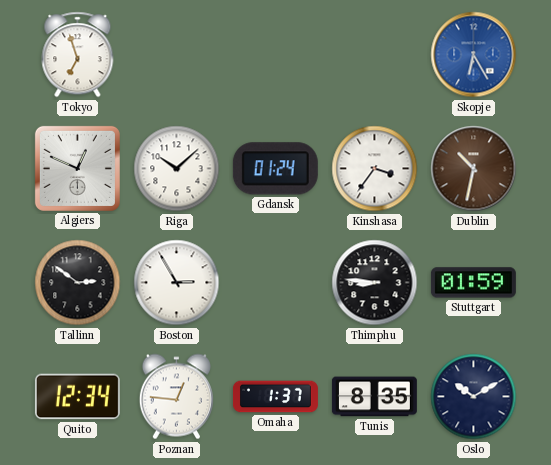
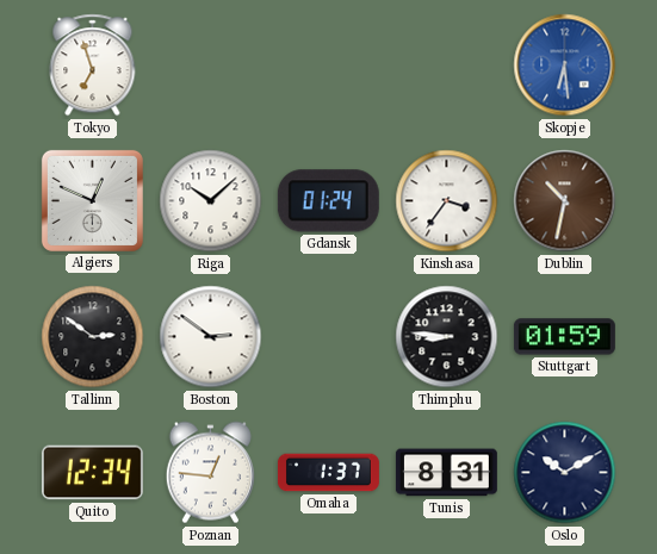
Skopje: 6:25 -> 6:29 (565, 66)
Boston: 2:55 -> 2:51 (211, 337)
Tunis: 8:35 -> 8:31 (446, 473)
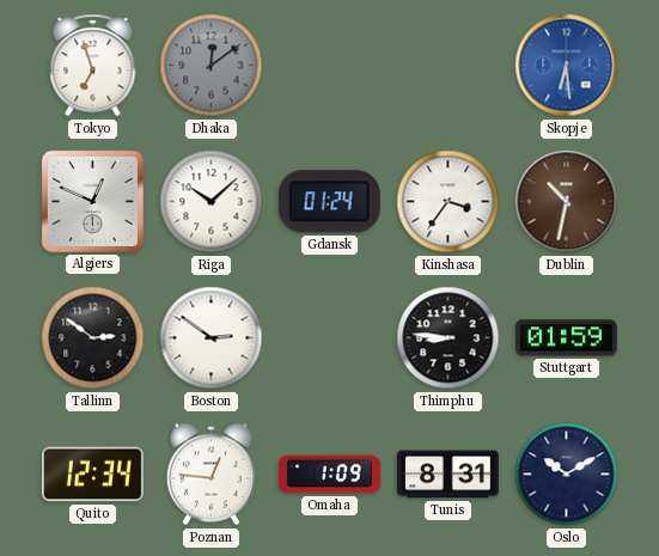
Dhaka: none -> 12:09 (212, 66)
Omaha: 1:37 -> 1:09 (329, 475)
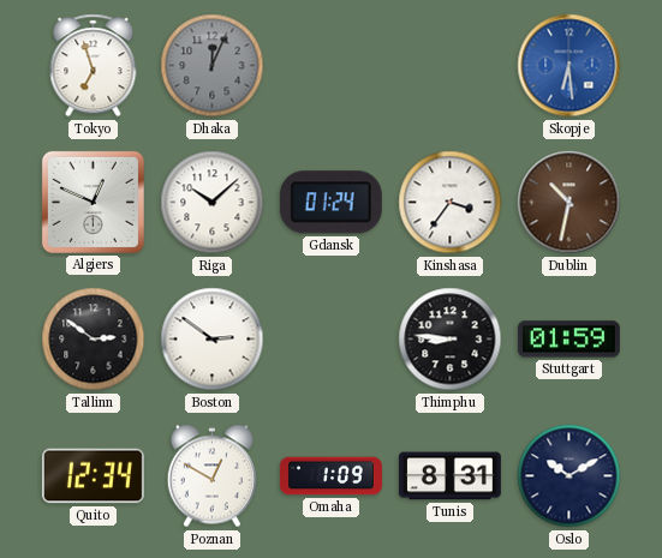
Dhaka: 12:09 -> 12:04 (213, 66)
Poznan: 12:46 -> 12:50 (211, 476)
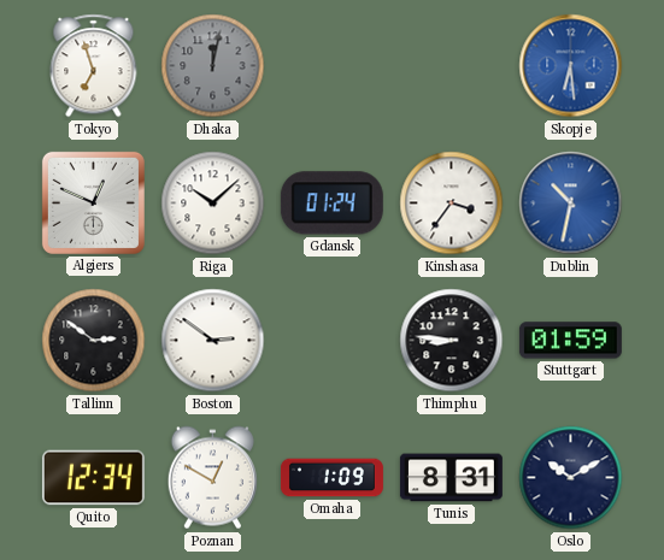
Dhaka: 12:04 -> 12:02 (213, 66)
Dublin dial: brown -> blue (571, 204)
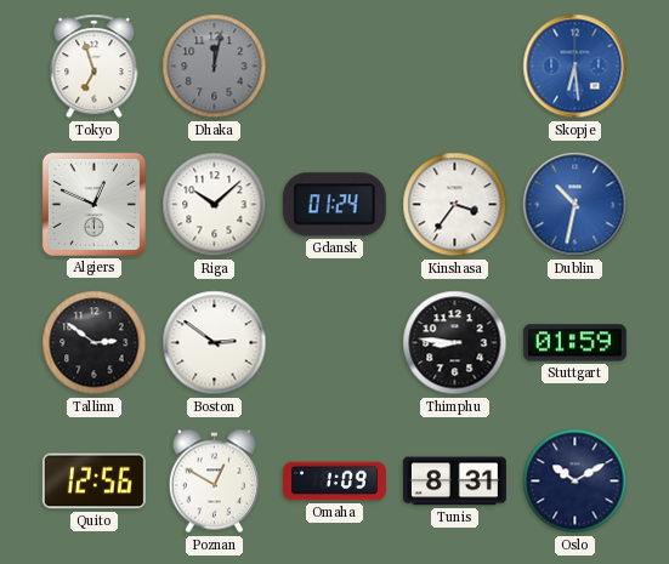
Quito: 12:34 -> 12:56 (93, 482)
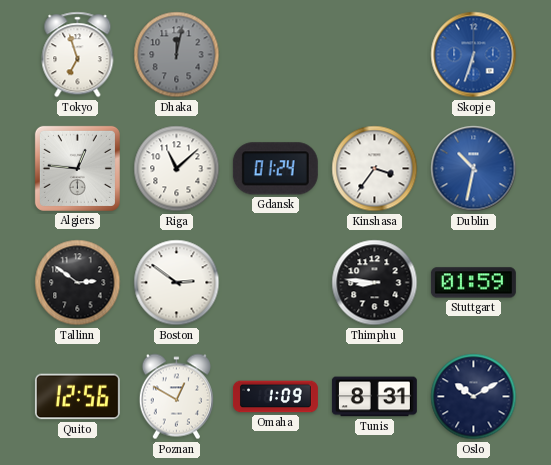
Skopje: 6:29 -> 6:33 (474, 55)
Algiers: 12:49 -> 12:46 (77, 168)
Riga: 10:08 -> 11:08 (177, 169)
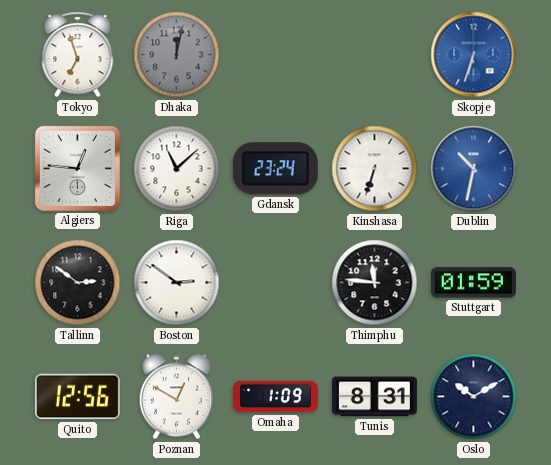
Gdansk: 01:24 -> 23:24 (275, 169)
Kinshasa: 3:36 -> 6:33 (375, 169)
Thimphu: 8:46 -> 11:46 (375, 283)
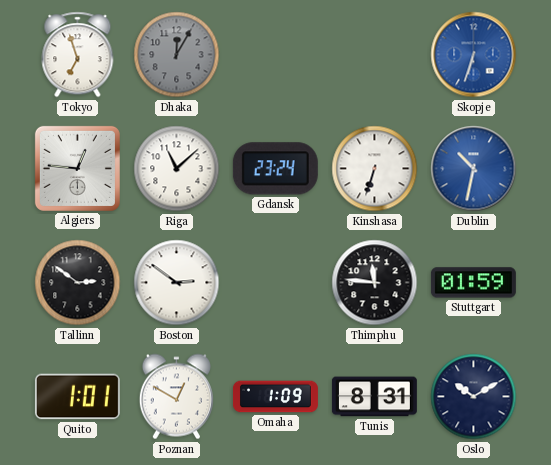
Dhaka: 12:02 -> 12:05 (177, 55)
Quito: 12:56 -> 1:01 (77, 397)
